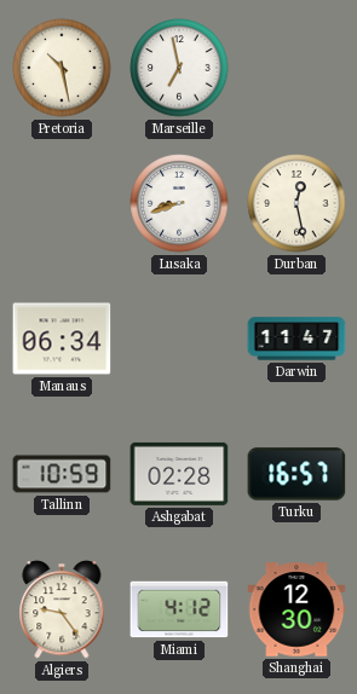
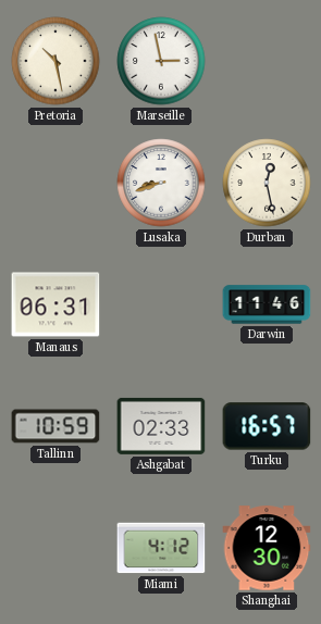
Marseille: 6:58 -> 2:58 (161, 61)
Manaus: 06:34 -> 06:31 (55, 304)
Darwin: 11:47 -> 11:46 (267, 304)
Ashgabat: 02:28 -> 02:33 (161, 426)
Algiers: 9:24 -> none (62, 609)
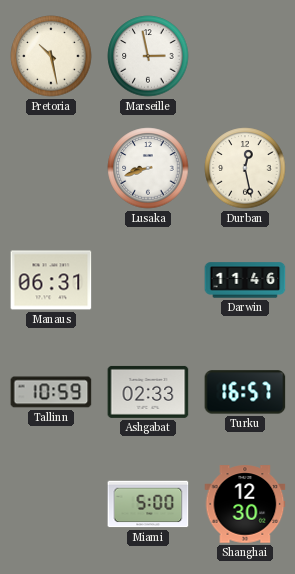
Miami: 4:12 -> 5:00 (148, 504)
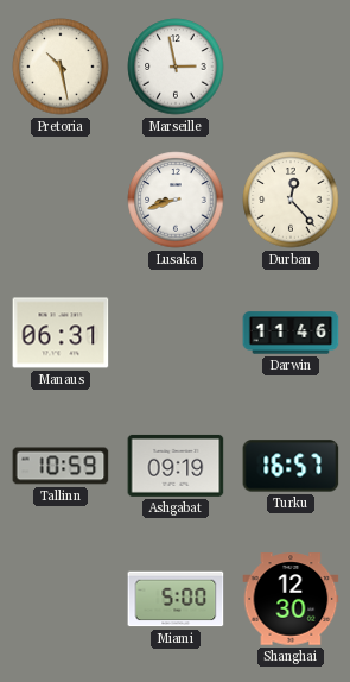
Durban: 12:28 -> 12:23 (291, 200)
Ashgabat: 02:33 -> 09:19 (176, 466)
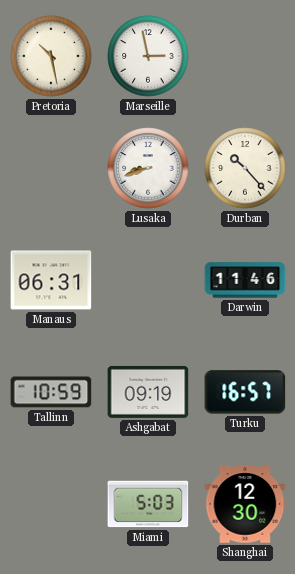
Durban: 12:23 -> 10:23 (245, 168)
Miami: 5:00 -> 5:03 (148, 504)
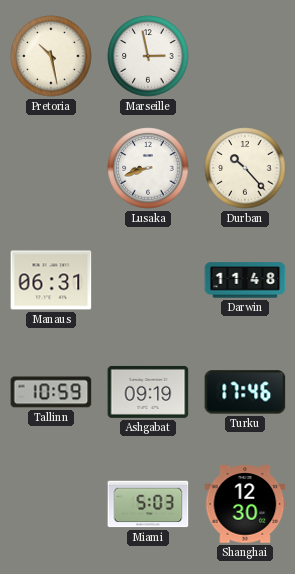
Darwin: 11:46 -> 11:48 (245, 280)
Turku: 16:57 -> 17:46 (245, 392)
